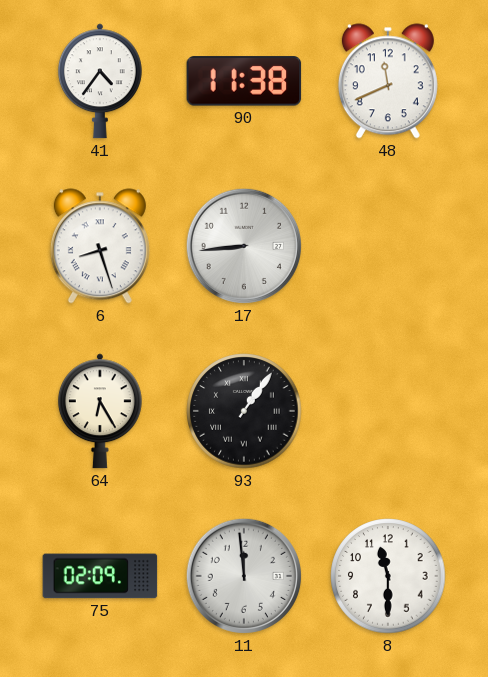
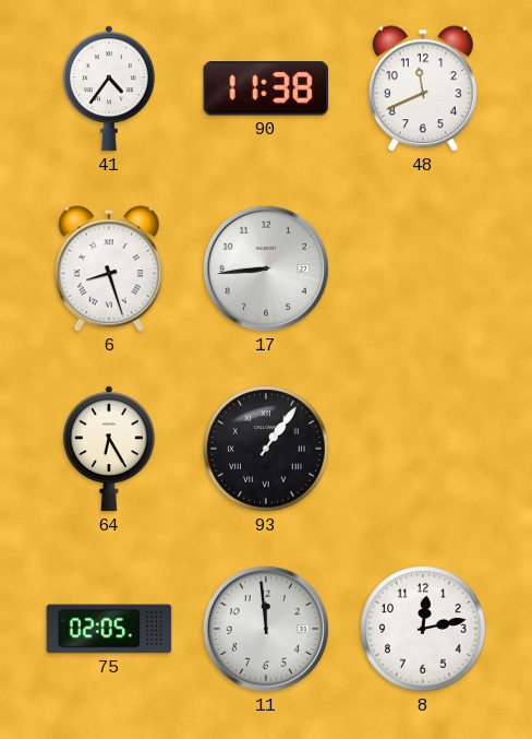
75: 02:09 -> 02:05 (109, 629)
8: 11:30 -> 12:13 (423, 629)
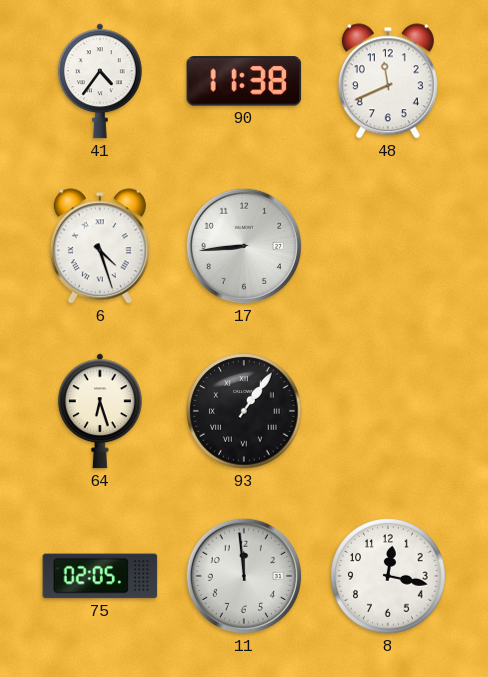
6: 8:27 -> 4:27 (100, 246)
64: 6:25 -> 6:27 (100, 411)
8: 12:13 -> 12:17 (388, 576)
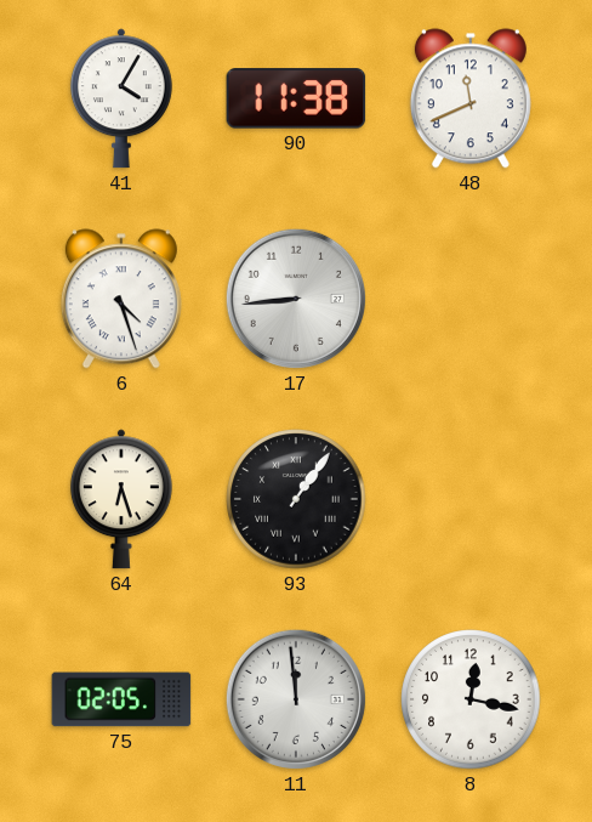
41: 4:36 -> 4:05 (121, 98)
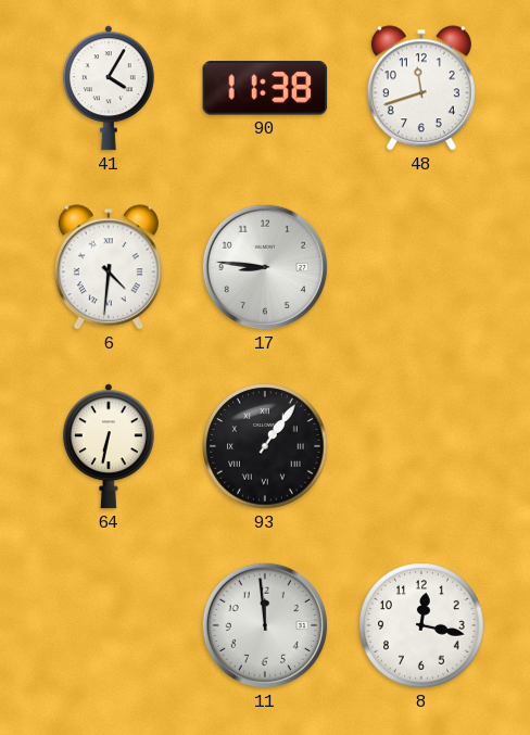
48: 11:41 -> 11:42 (421, 88)
6: 4:27 -> 4:31 (109, 267)
17: 8:44 -> 8:46 (265, 267)
64: 6:27 -> 6:32 (109, 446)
75: 02:05 -> none (121, 699)
